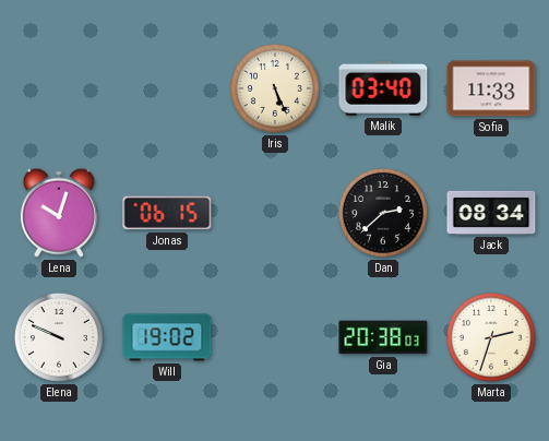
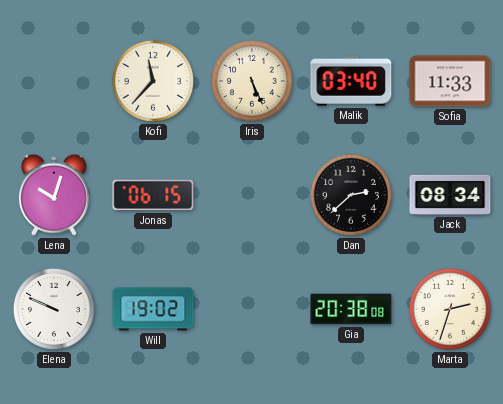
Kofi: none -> 11:37 (153, 81)
Gia: 20:38:03 -> 20:38:08 (351, 309)
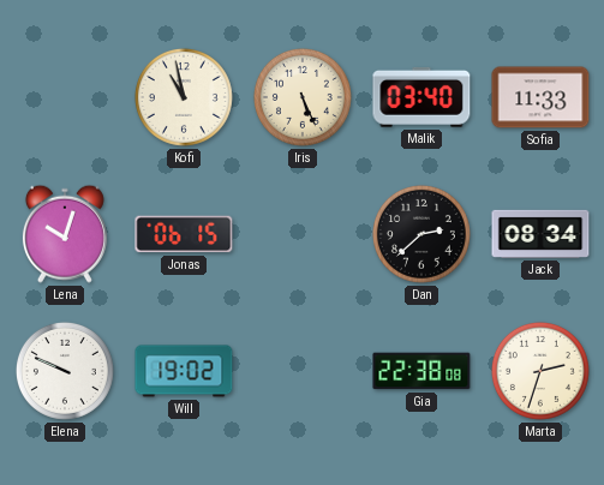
Kofi: 11:37 -> 10:58 (184, 97)
Gia: 20:38 -> 22:38 (421, 371)
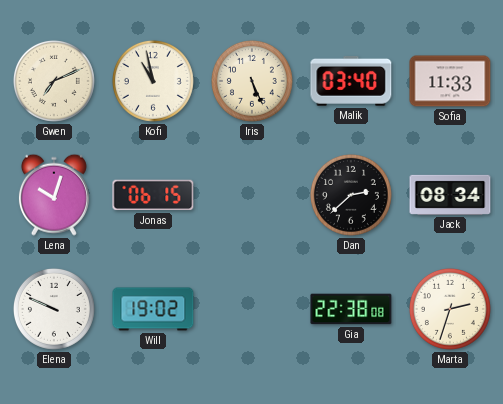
Gwen: none -> 7:11 (54, 81)
